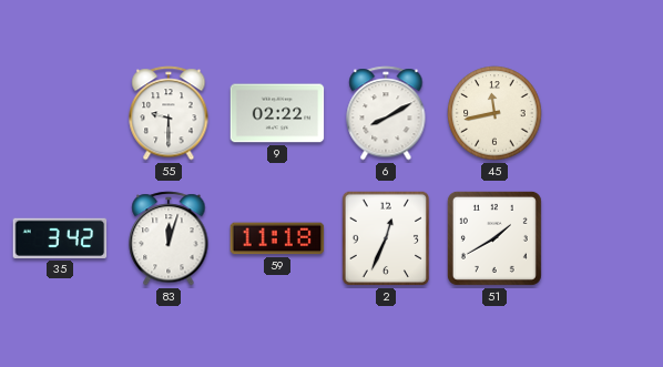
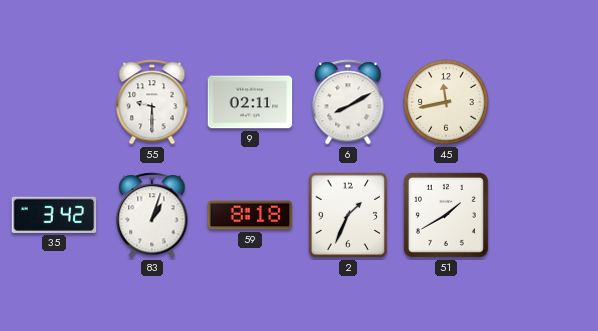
9: 02:22 -> 02:11 (250, 102)
83: 12:03 -> 1:03 (152, 215)
59: 11:18 -> 8:18 (250, 215)
2: 12:34 -> 1:34 (348, 215)
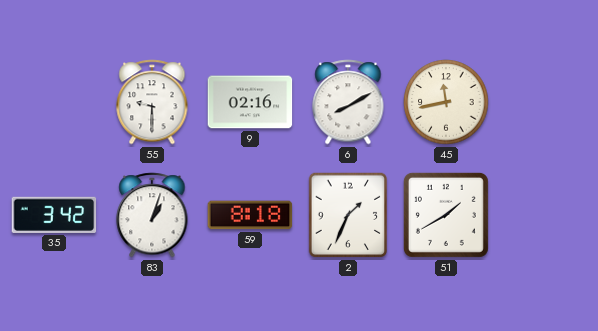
9: 02:11 -> 02:16 (250, 102)
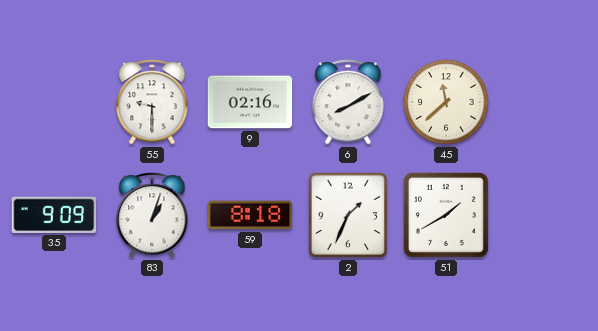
45: 11:43 -> 11:38 (446, 102)
35: 3:42 -> 9:09 (54, 215)
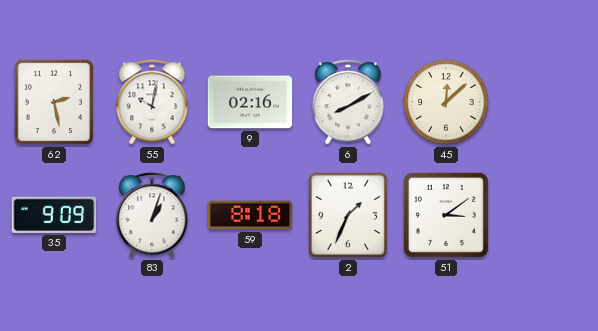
62: none -> 2:28 (54, 102)
55: 9:30 -> 10:02 (152, 102)
45: 11:38 -> 12:08 (446, 102)
51: 1:40 -> 3:09 (446, 215)
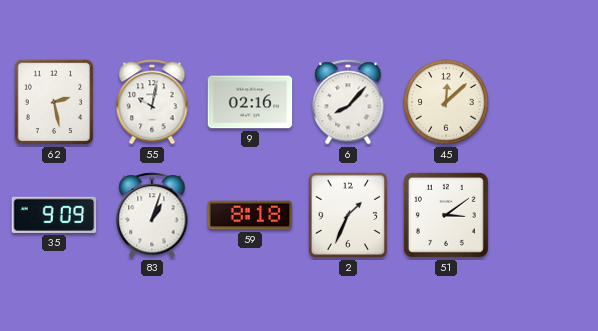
6: 8:10 -> 8:07 (348, 102)
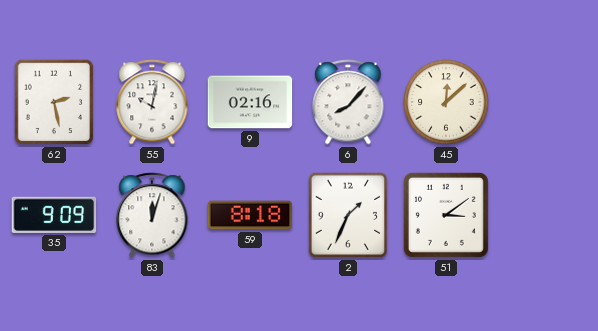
83: 1:03 -> 12:03 (152, 215)
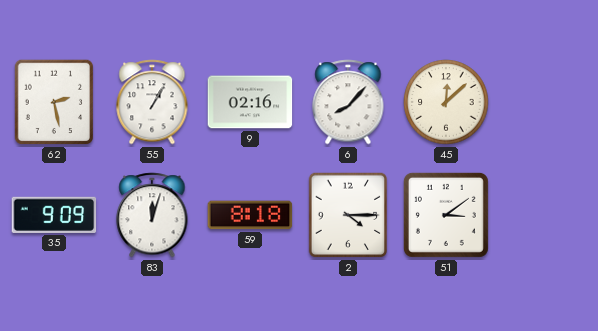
55: 10:02 -> 1:05 (152, 102)
2: 1:34 -> 4:15 (348, 215)
